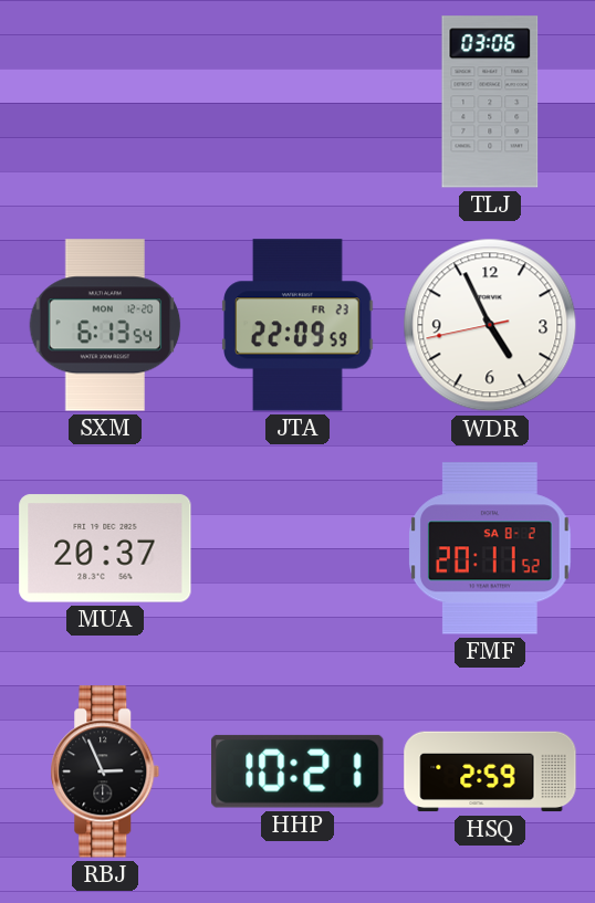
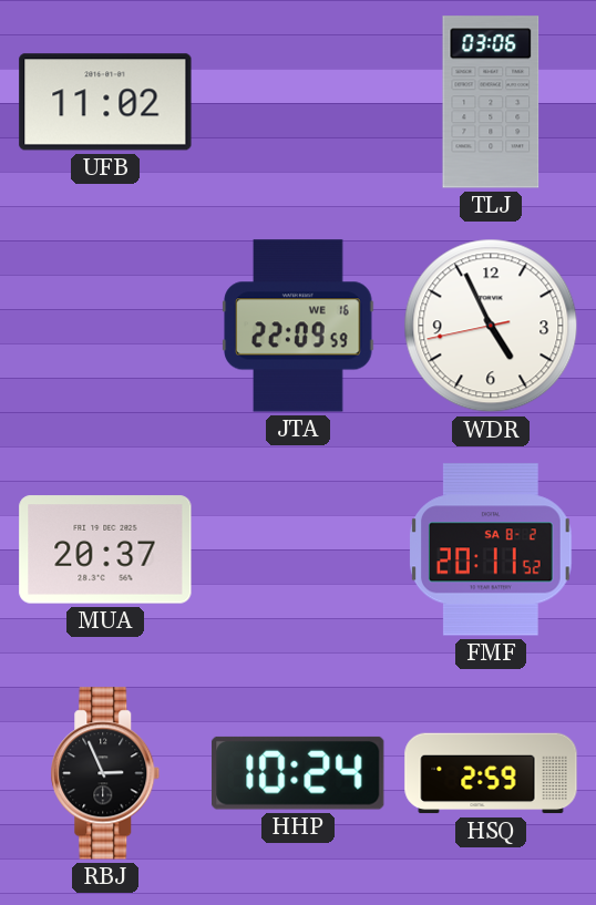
UFB: none -> 11:02 (105, 102)
SXM: 6:13 -> none (105, 325)
JTA date: FR 23 -> WE 16 (298, 326)
HHP: 10:21 -> 10:24 (298, 773)
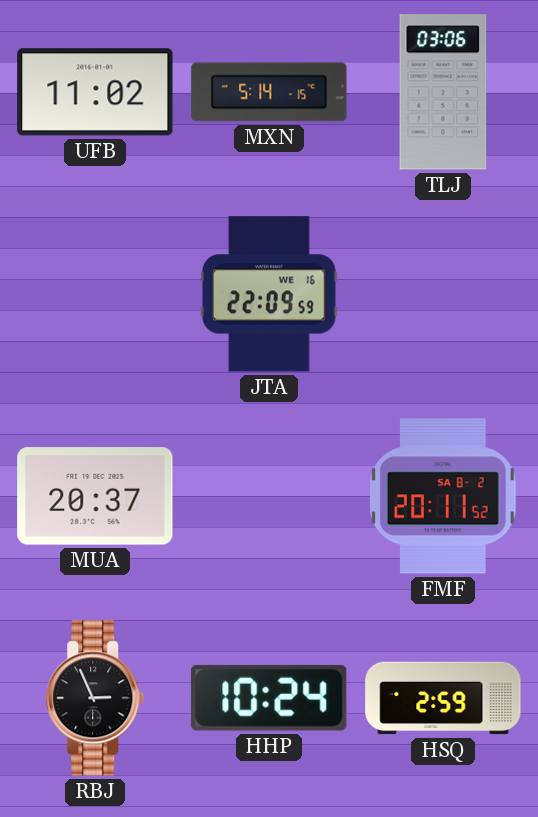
MXN: none -> 5:14 (269, 92)
WDR: 4:55 -> none (491, 326)
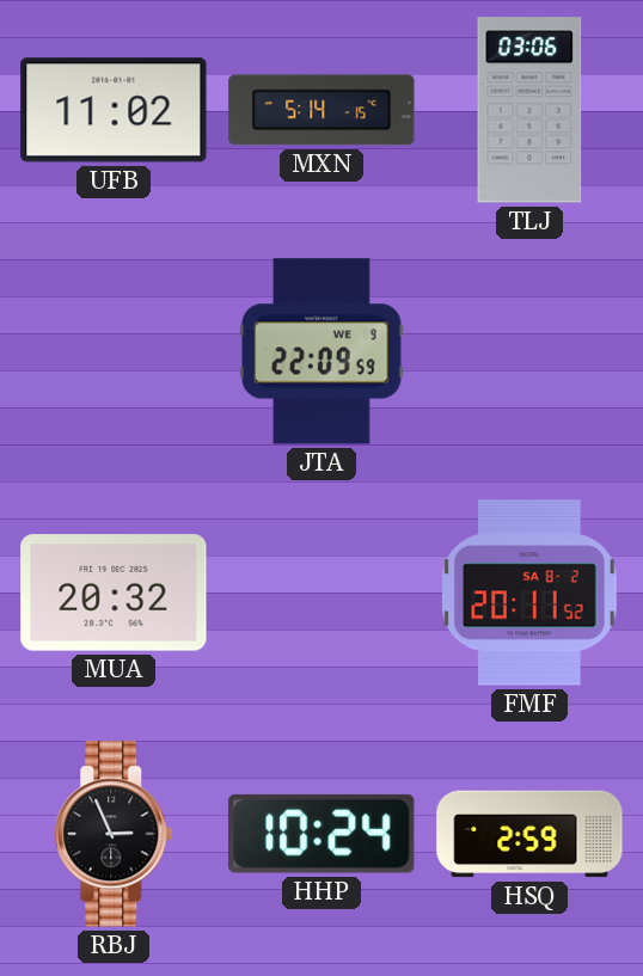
JTA date: WE 16 -> WE 9 (321, 351)
MUA: 20:37 -> 20:32 (114, 593)
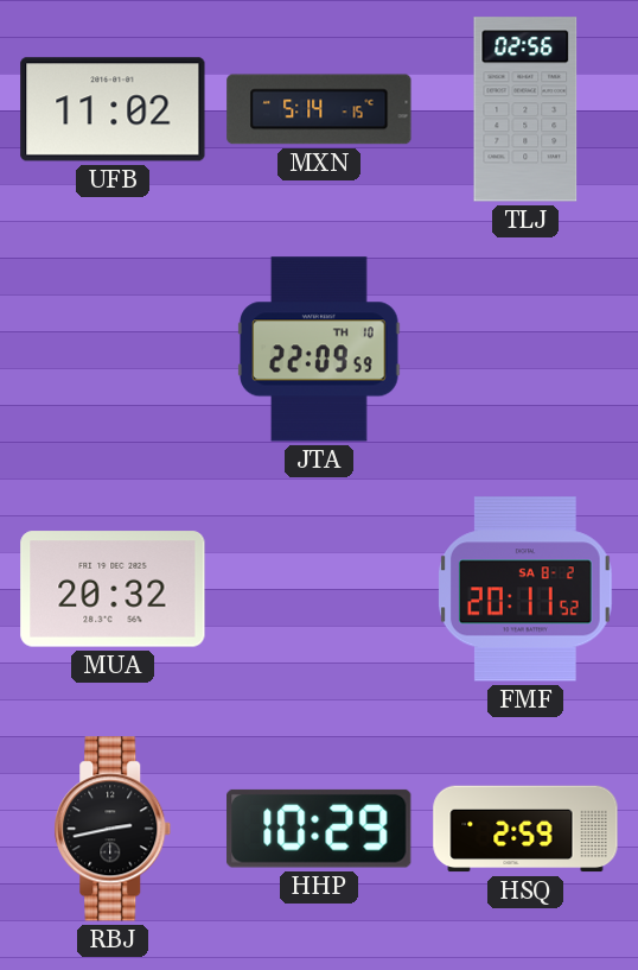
TLJ: 03:06 -> 02:56 (525, 109)
JTA date: WE 9 -> TH 10 (319, 349)
RBJ: 2:56 -> 2:43 (113, 829)
HHP: 10:24 -> 10:29 (319, 829)
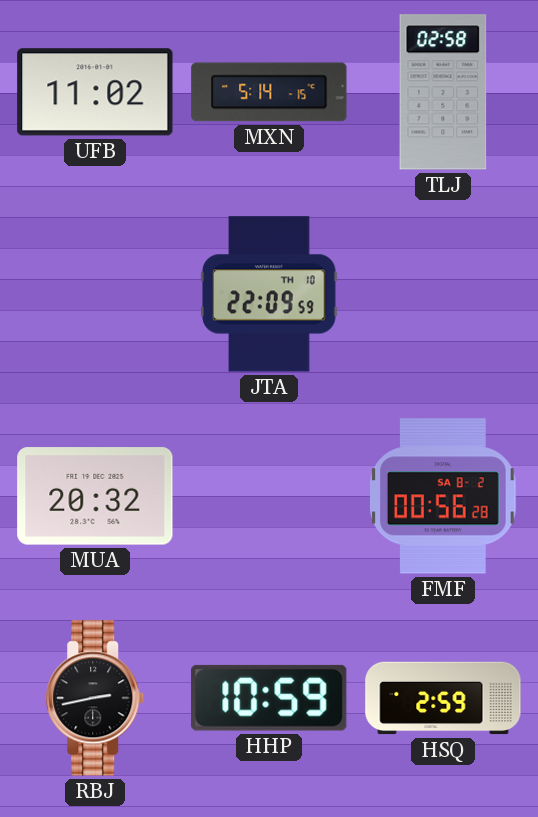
TLJ: 02:56 -> 02:58 (443, 92)
FMF: 20:11 -> 00:56 (444, 496)
HHP: 10:29 -> 10:59 (269, 698)
